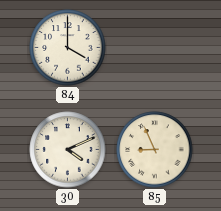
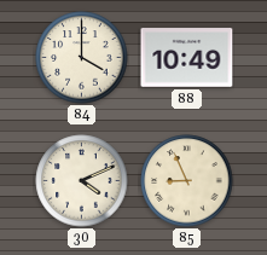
88: none -> 10:49 (187, 58)
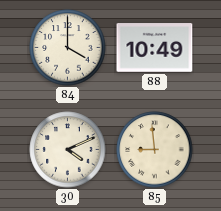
85: 8:56 -> 8:59 (155, 150)
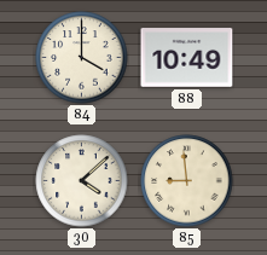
30: 4:11 -> 4:08 (82, 181)
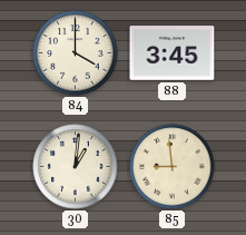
88: 10:49 -> 3:45 (173, 53)
30: 4:08 -> 1:01 (76, 167)
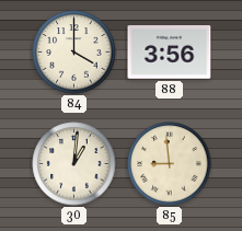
88: 3:45 -> 3:56 (170, 53)
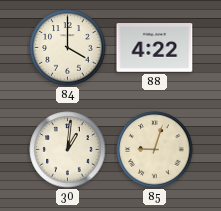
88: 3:56 -> 4:22 (155, 48)
85: 8:59 -> 9:03 (155, 150)
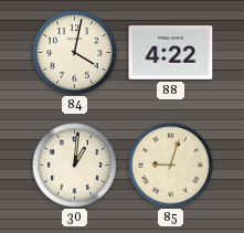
84: 4:00 -> 4:02 (75, 53)
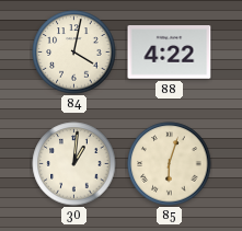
85: 9:03 -> 6:03 (170, 164)
